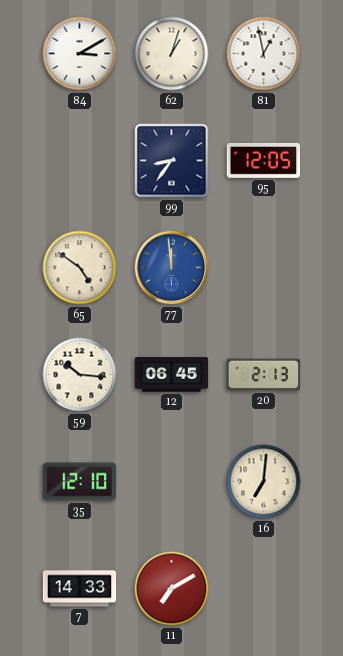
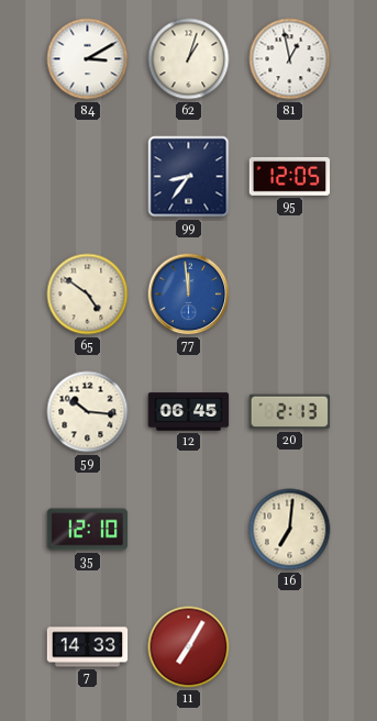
11: 7:10 -> 7:05 (189, 647)
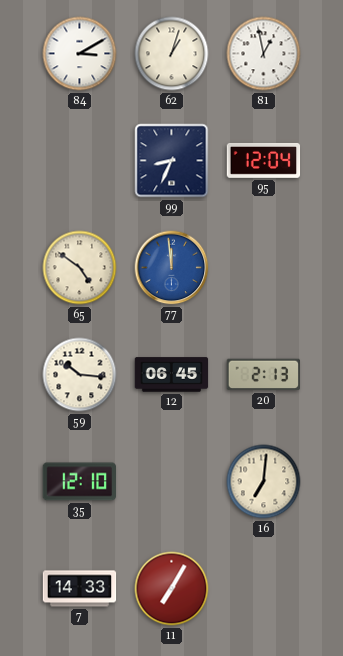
99: 8:36 -> 8:34 (172, 161)
95: 12:05 -> 12:04 (264, 161)
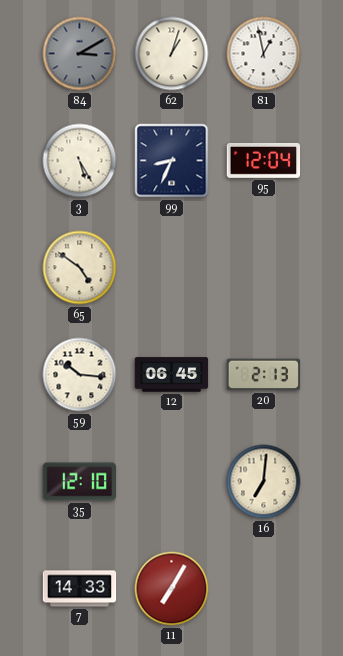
84 dial: white -> grey (80, 54)
3: none -> 5:25 (80, 161)
77: 11:59 -> none (172, 268)
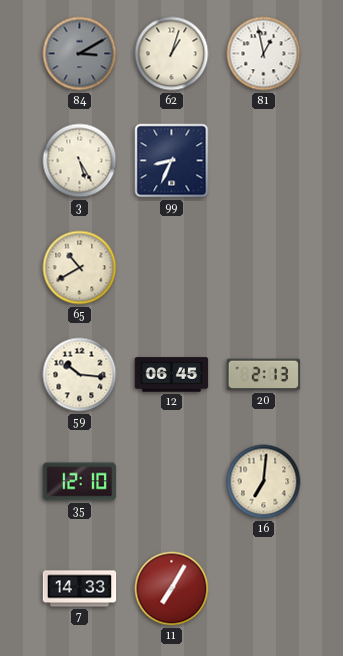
95: 12:04 -> none (264, 161)
65: 4:51 -> 10:40 (80, 268)
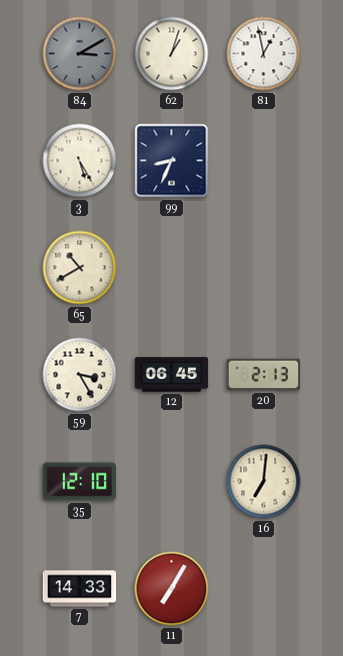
59: 10:16 -> 3:25 (80, 375)
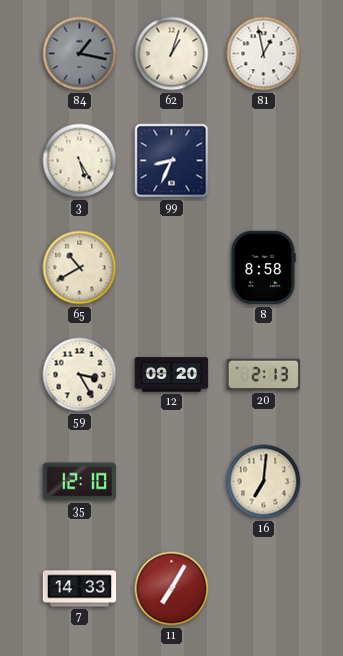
84: 3:10 -> 1:17 (80, 54)
8: none -> 8:58 (263, 268)
12: 06:45 -> 09:20 (172, 375)
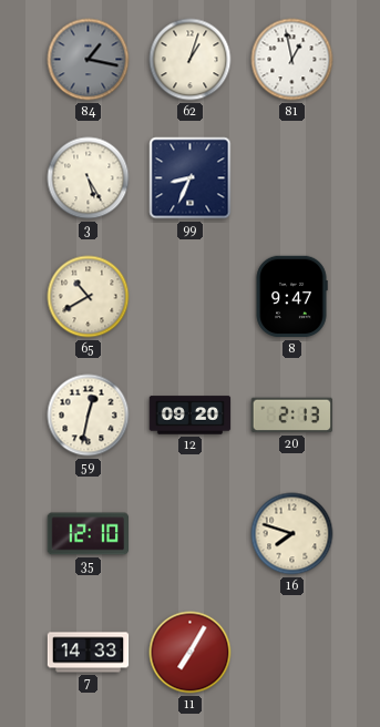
8: 8:58 -> 9:47 (291, 297)
59: 3:25 -> 12:32 (89, 416)
16: 7:01 -> 7:48 (292, 534)
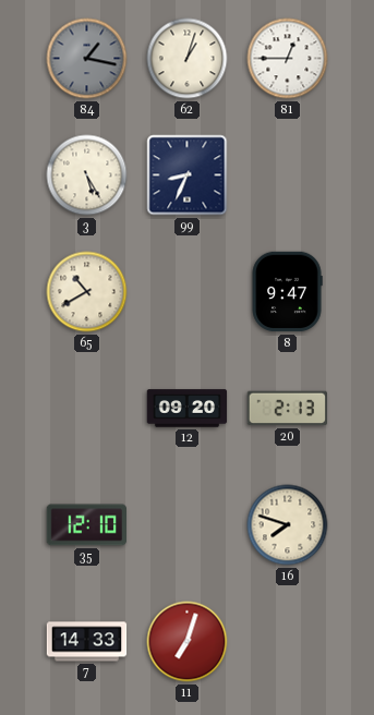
81: 12:58 -> 12:45 (288, 59)
59: 12:32 -> none (89, 416)
11: 7:05 -> 7:03 (188, 642)
